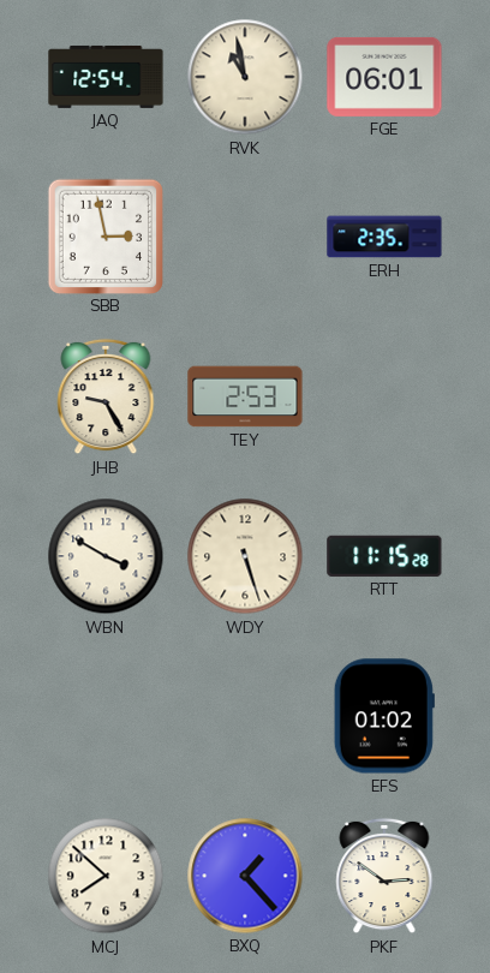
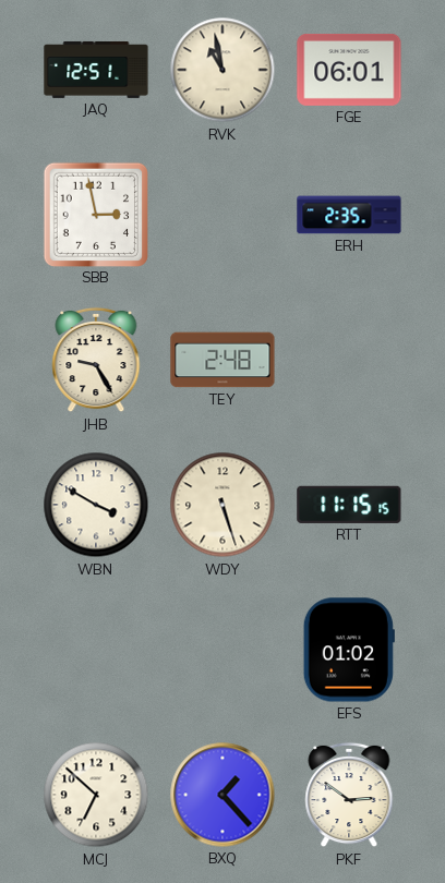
JAQ: 12:54 -> 12:51 (96, 70)
TEY: 2:53 -> 2:48 (222, 360)
RTT: 11:15:28 -> 11:15:15 (349, 505)
MCJ: 7:52 -> 6:52 (96, 795)
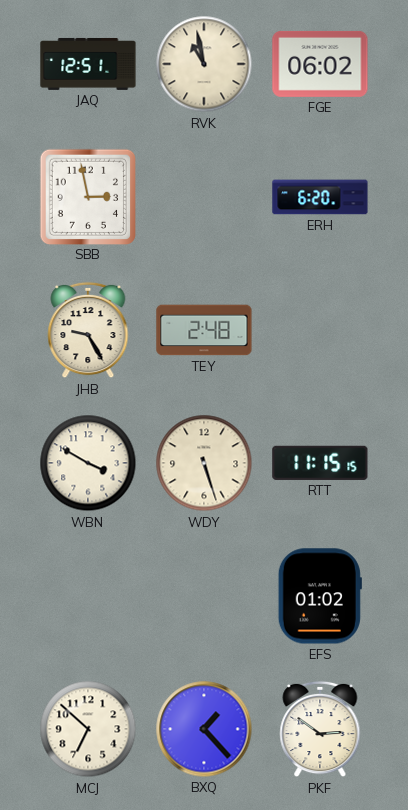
FGE: 06:01 -> 06:02 (320, 64)
ERH: 2:35 -> 6:20 (320, 197)
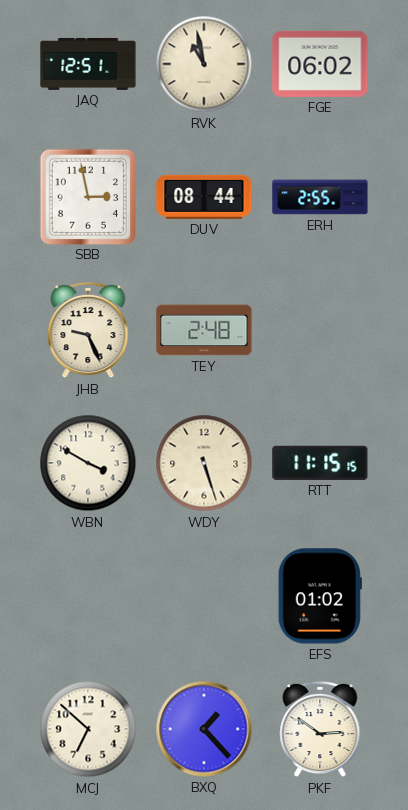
DUV: none -> 08:44 (204, 197)
ERH: 6:20 -> 2:55 (320, 197)
JHB: 9:25 -> 9:26 (88, 330)
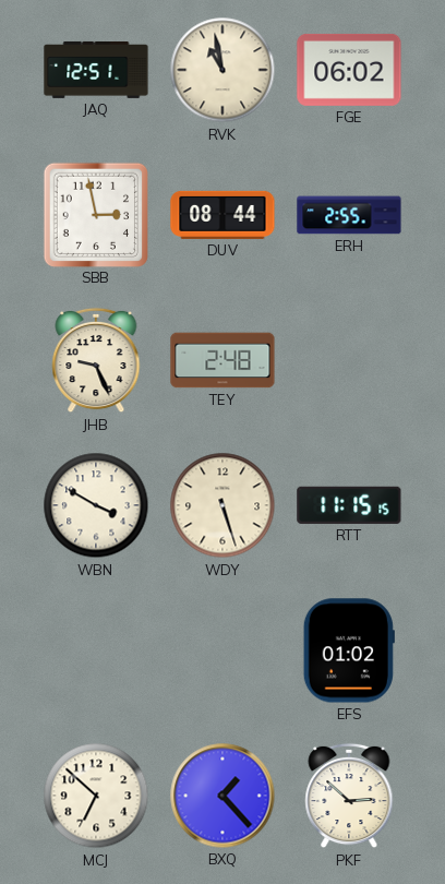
PKF: 2:51 -> 2:52 (349, 796)
